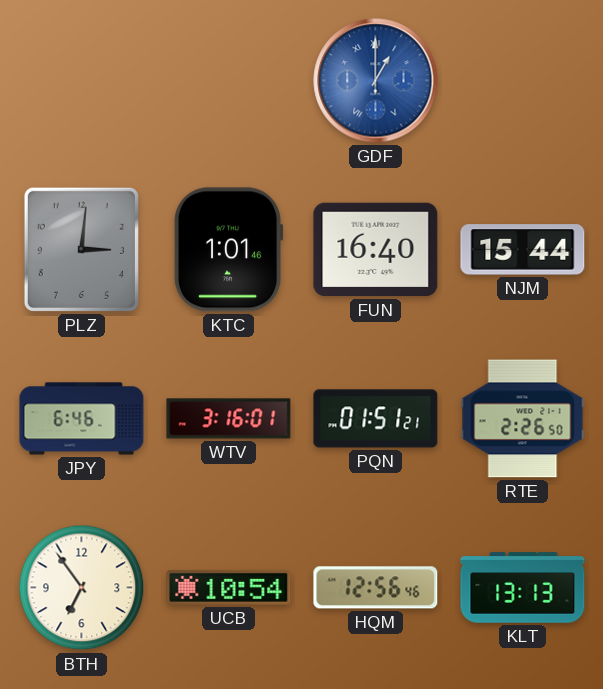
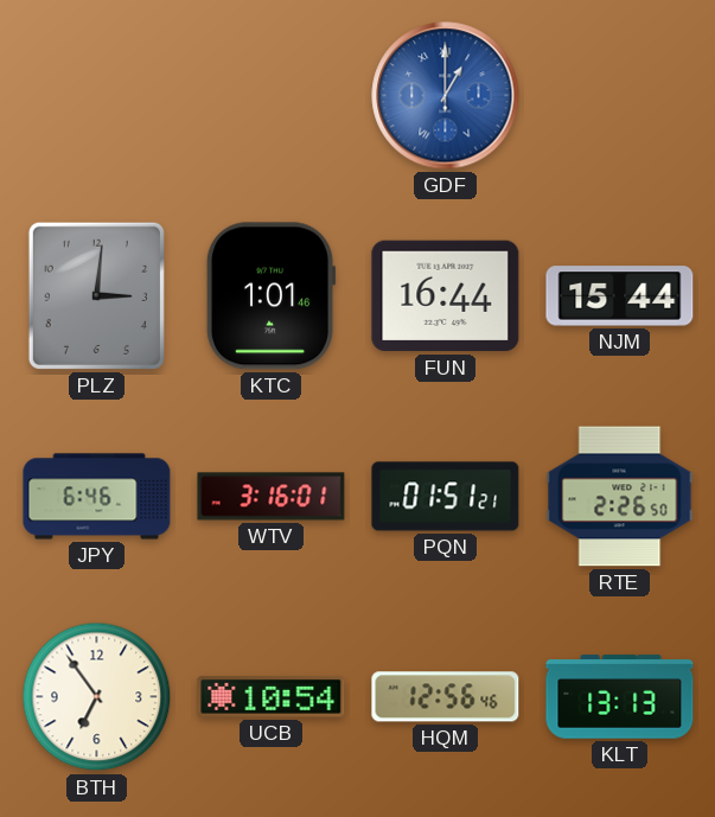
FUN: 16:40 -> 16:44 (446, 296)
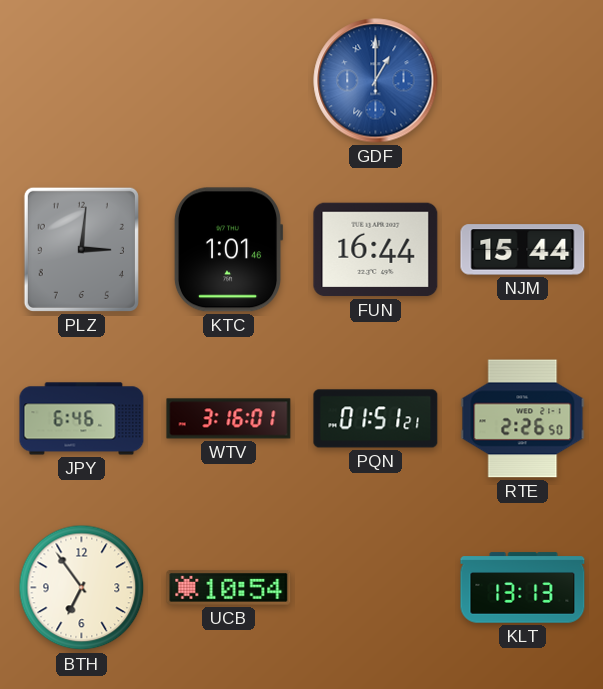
HQM: 12:56 -> none (446, 697)
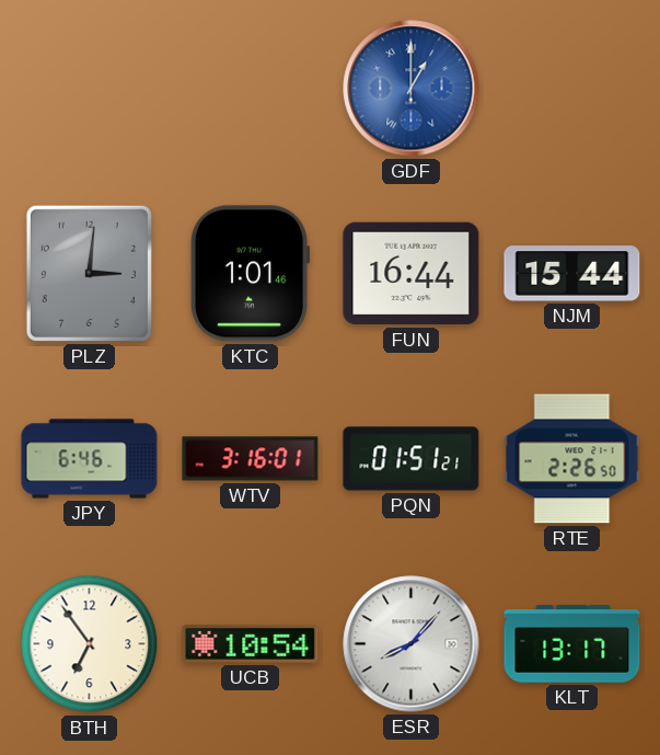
ESR: none -> 8:07 (412, 644)
KLT: 13:13 -> 13:17 (572, 644)
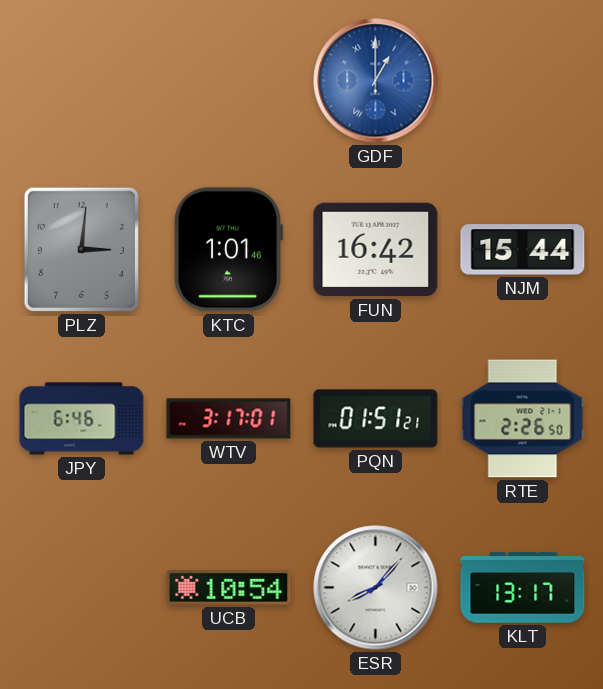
FUN: 16:44 -> 16:42 (376, 250)
WTV: 3:16 -> 3:17 (229, 419)
BTH: 6:54 -> none (90, 644)
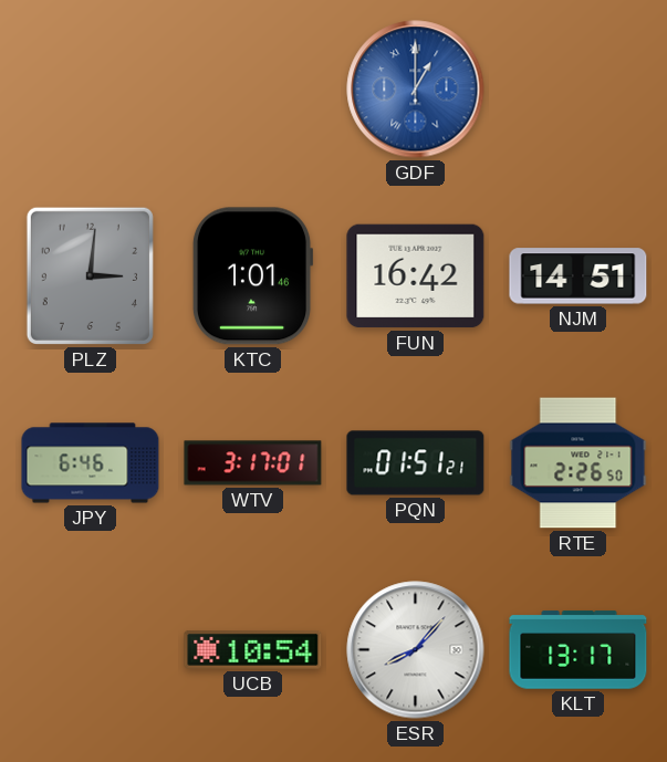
NJM: 15:44 -> 14:51 (579, 276)
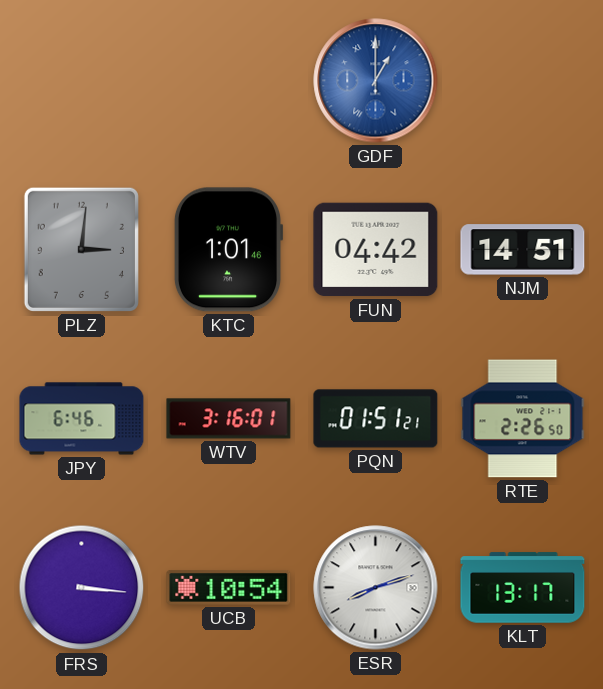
FUN: 16:42 -> 04:42 (376, 250)
WTV: 3:17 -> 3:16 (229, 419)
FRS: none -> 3:16 (82, 588)
ESR: 8:07 -> 8:12 (376, 588)
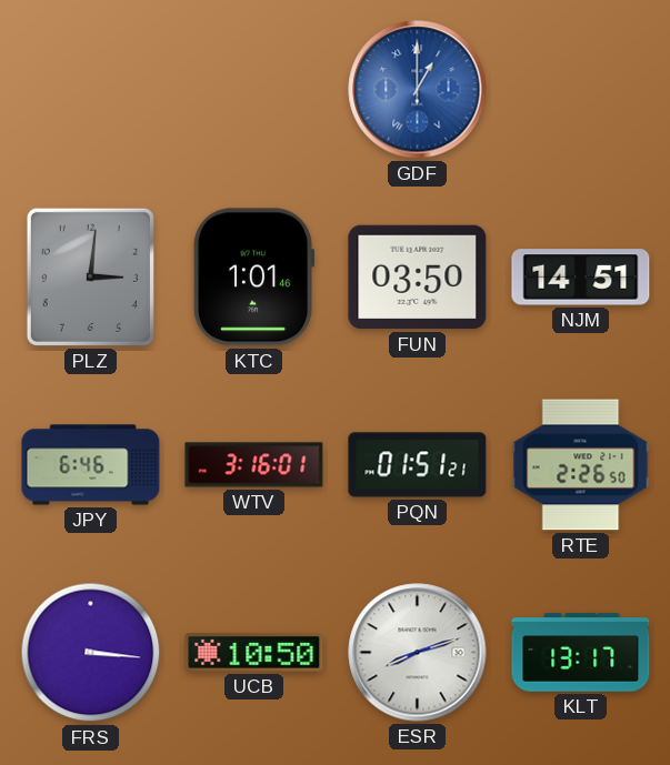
FUN: 04:42 -> 03:50 (418, 278)
UCB: 10:54 -> 10:50 (254, 653)
